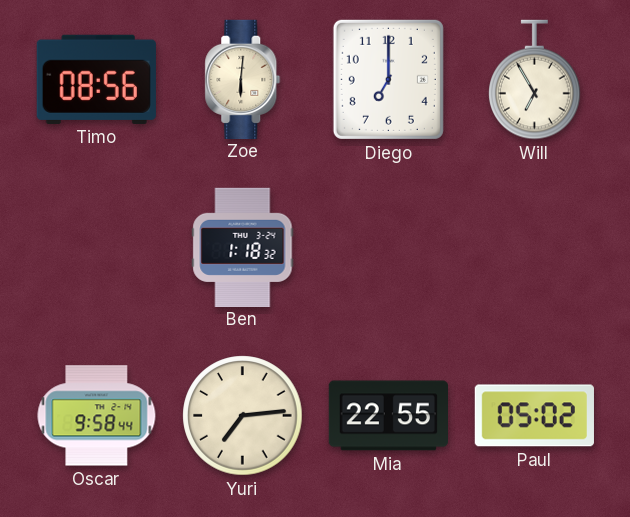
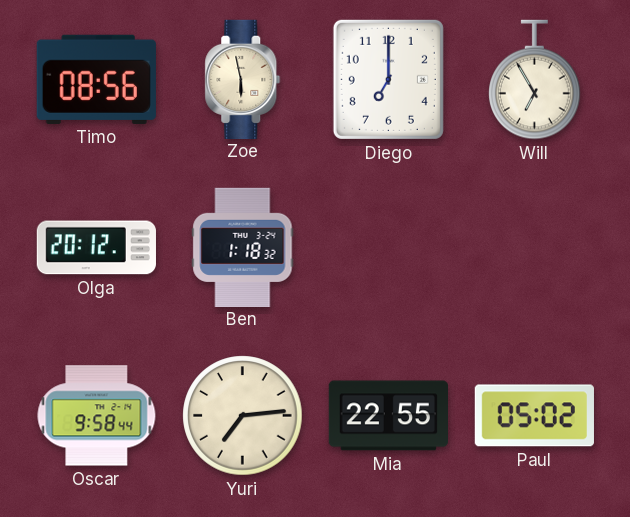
Zoe: 6:01 -> 5:58 (243, 79)
Olga: none -> 20:12 (96, 248)
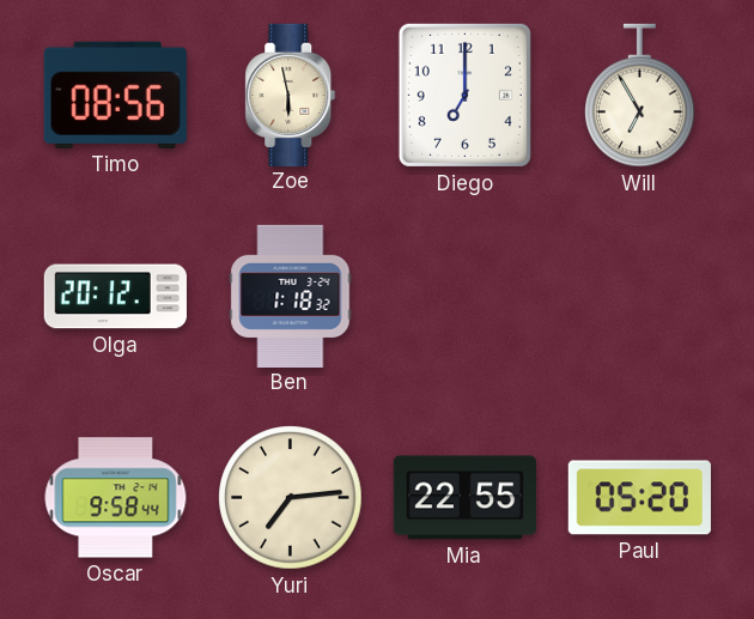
Paul: 05:02 -> 05:20 (639, 498)
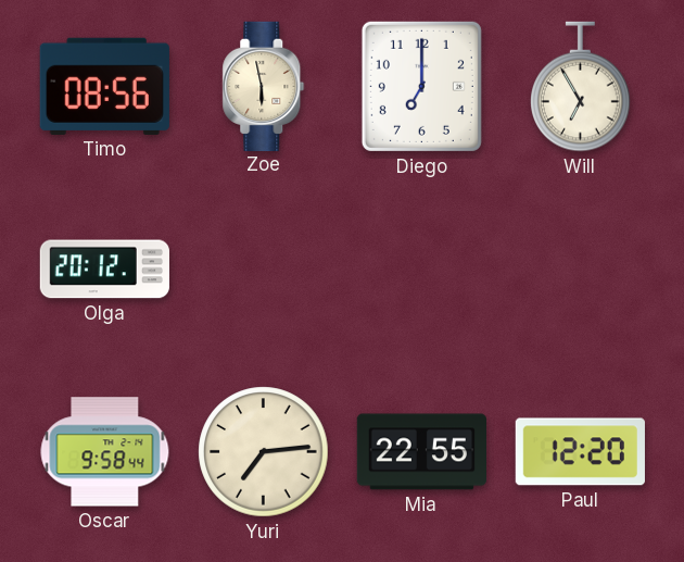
Ben: 1:18 -> none (291, 296)
Paul: 05:20 -> 12:20 (580, 452)
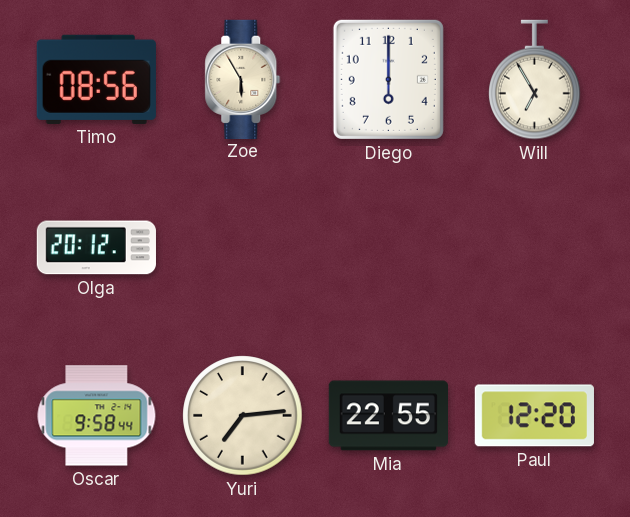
Zoe: 5:58 -> 5:55 (243, 79)
Diego: 7:00 -> 6:00 (388, 79)
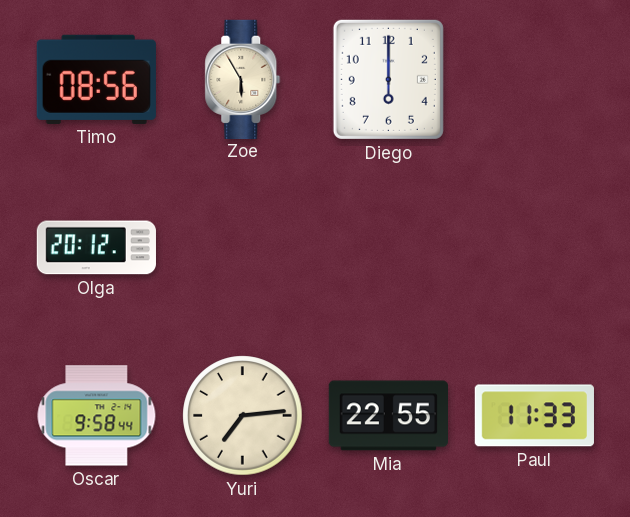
Will: 6:55 -> none (535, 80)
Paul: 12:20 -> 11:33 (534, 416)
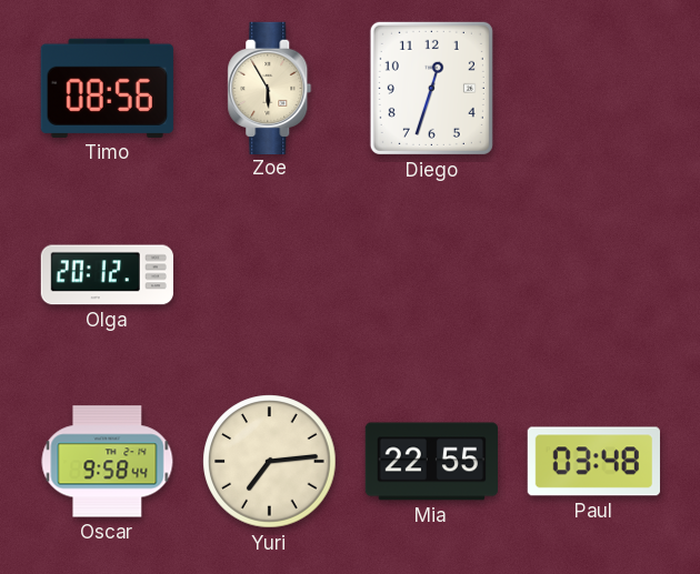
Diego: 6:00 -> 12:33 (431, 88)
Paul: 11:33 -> 03:48 (593, 462)
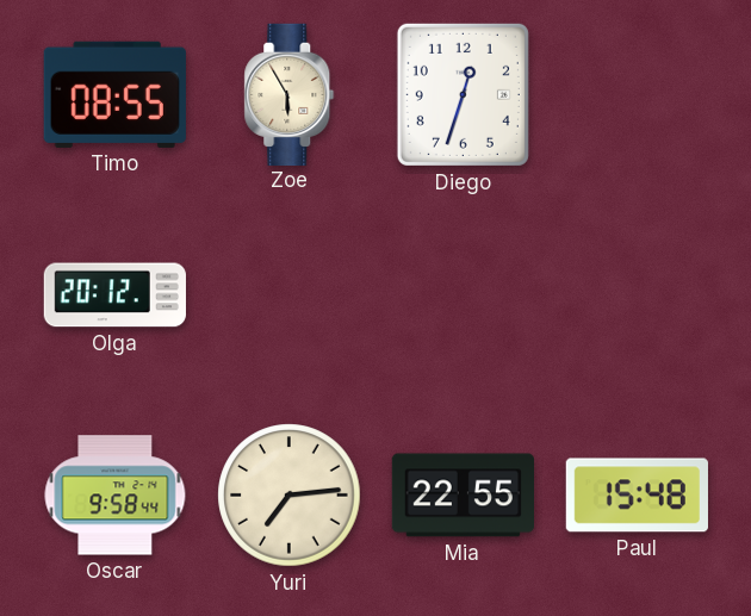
Timo: 08:56 -> 08:55 (114, 94)
Paul: 03:48 -> 15:48 (637, 496)
